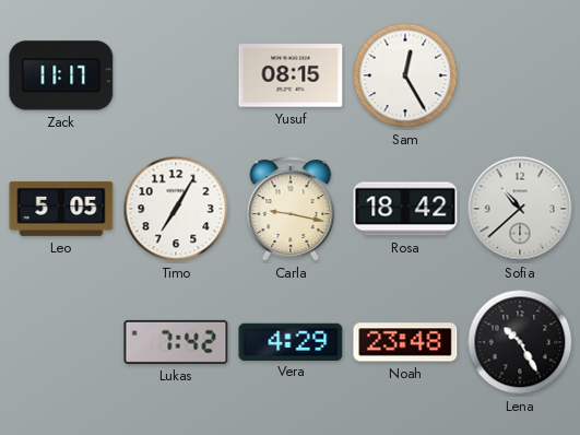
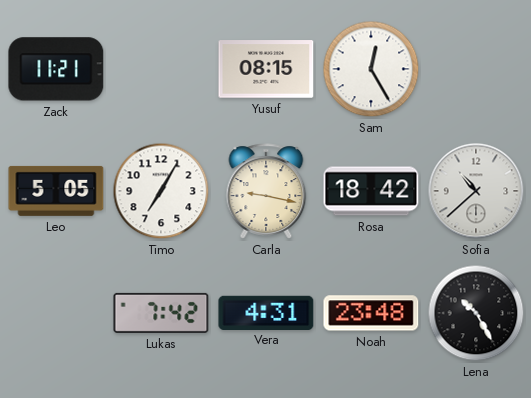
Zack: 11:17 -> 11:21 (56, 69)
Vera: 4:29 -> 4:31 (266, 312)
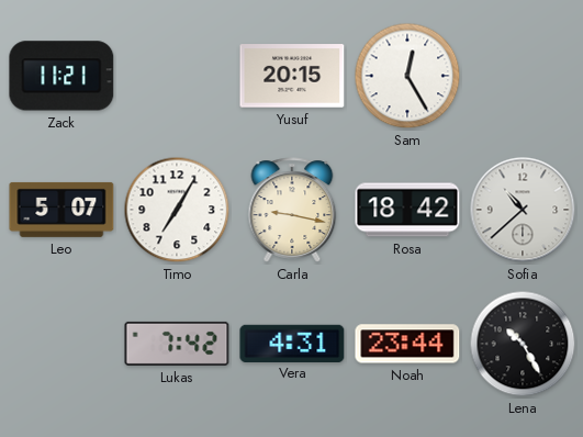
Yusuf: 08:15 -> 20:15 (292, 76)
Leo: 5:05 -> 5:07 (61, 210)
Noah: 23:48 -> 23:44 (407, 344)
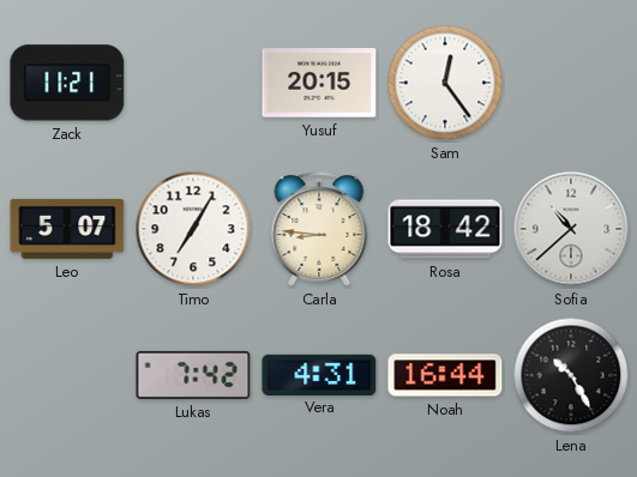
Sam: 12:25 -> 12:24 (445, 83)
Carla: 9:17 -> 8:46 (319, 229)
Noah: 23:44 -> 16:44 (445, 375)
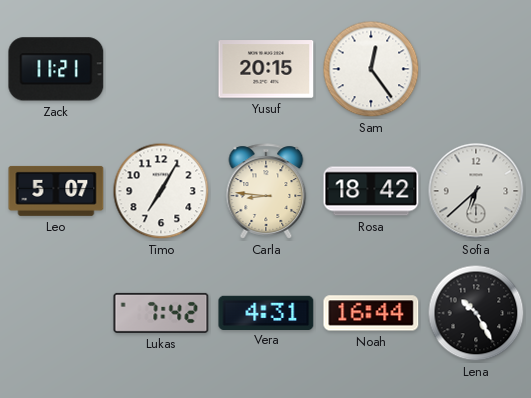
Sofia: 10:38 -> 6:38 (476, 191)
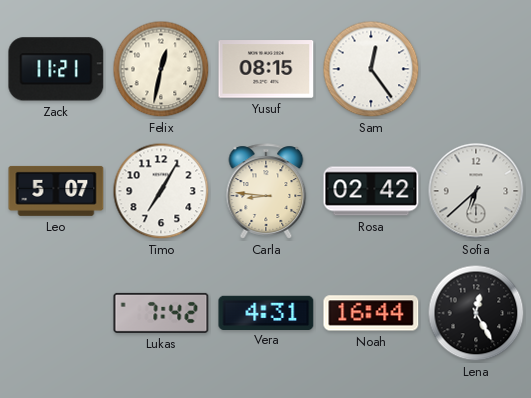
Felix: none -> 12:32 (161, 69)
Yusuf: 20:15 -> 08:15 (266, 69)
Rosa: 18:42 -> 02:42 (371, 191)
Lena: 10:25 -> 12:25 (476, 313)
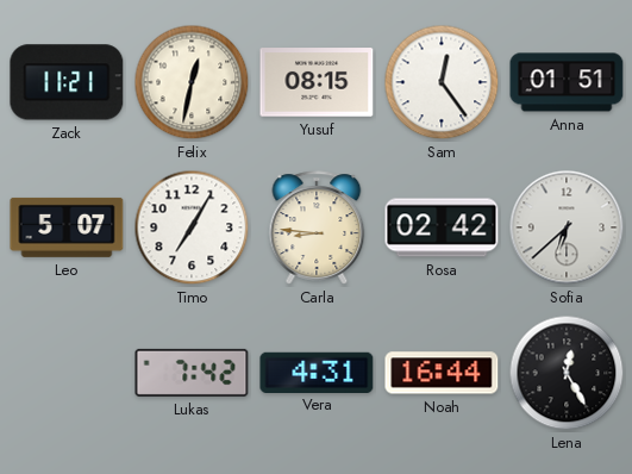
Anna: none -> 01:51 (567, 82)
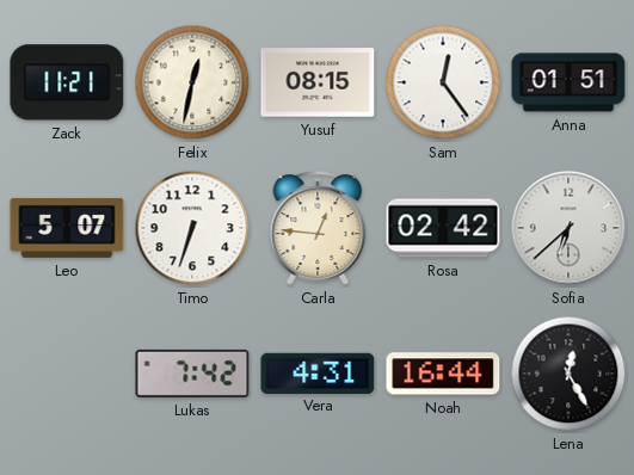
Timo: 7:05 -> 6:33 (192, 228)
Carla: 8:46 -> 12:46 (318, 228)
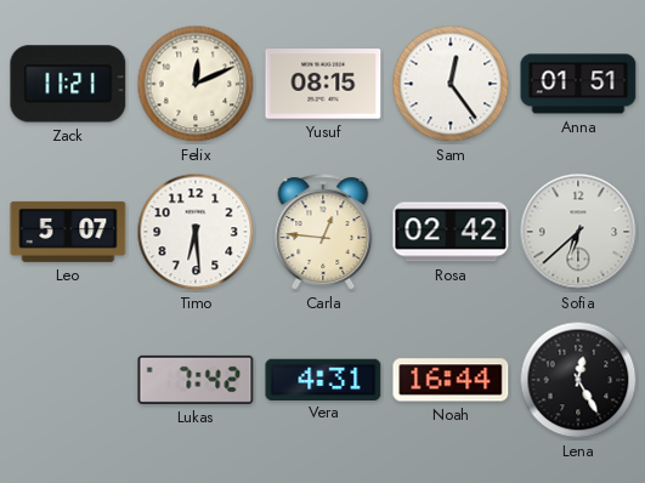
Felix: 12:32 -> 12:11 (196, 84)
Timo: 6:33 -> 6:29 (196, 232)
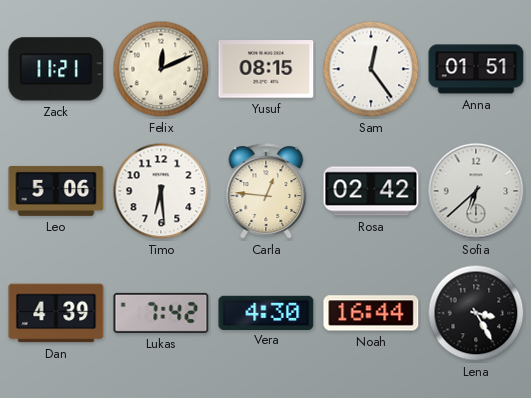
Leo: 5:07 -> 5:06 (56, 191)
Dan: none -> 4:39 (56, 313)
Vera: 4:31 -> 4:30 (266, 312)
Lena: 12:25 -> 3:25 (476, 313)
